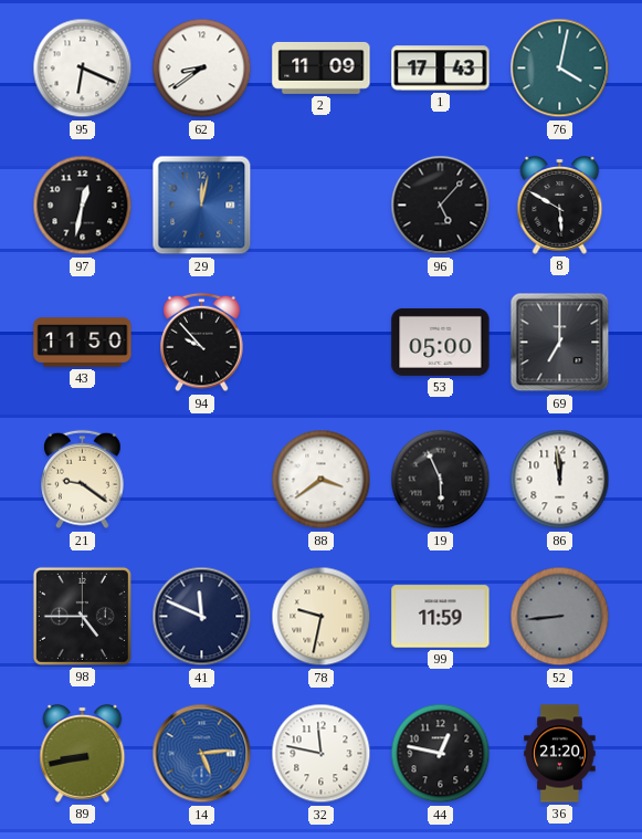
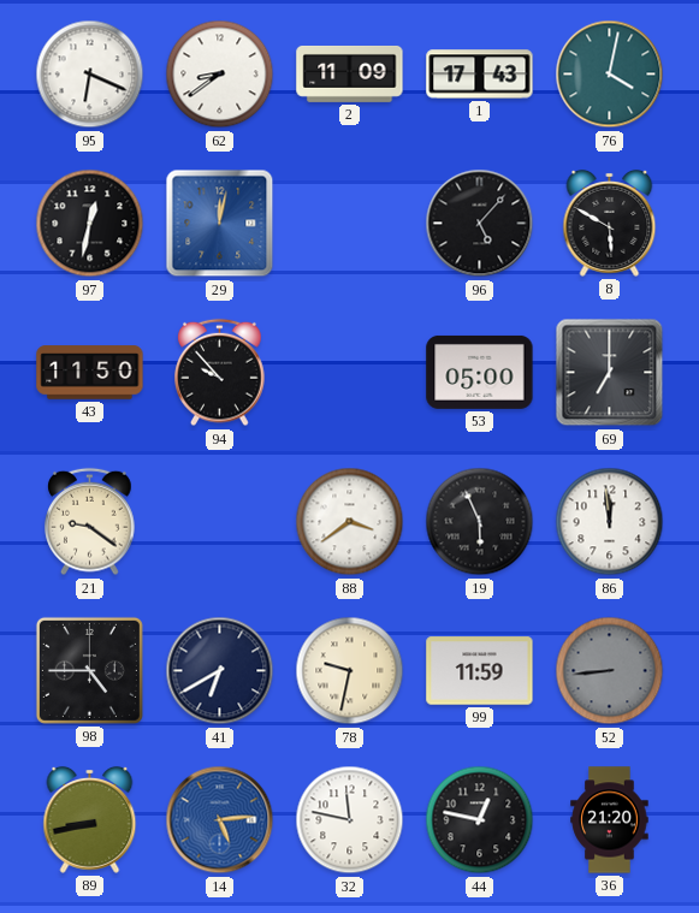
41: 11:49 -> 6:40 (220, 671)
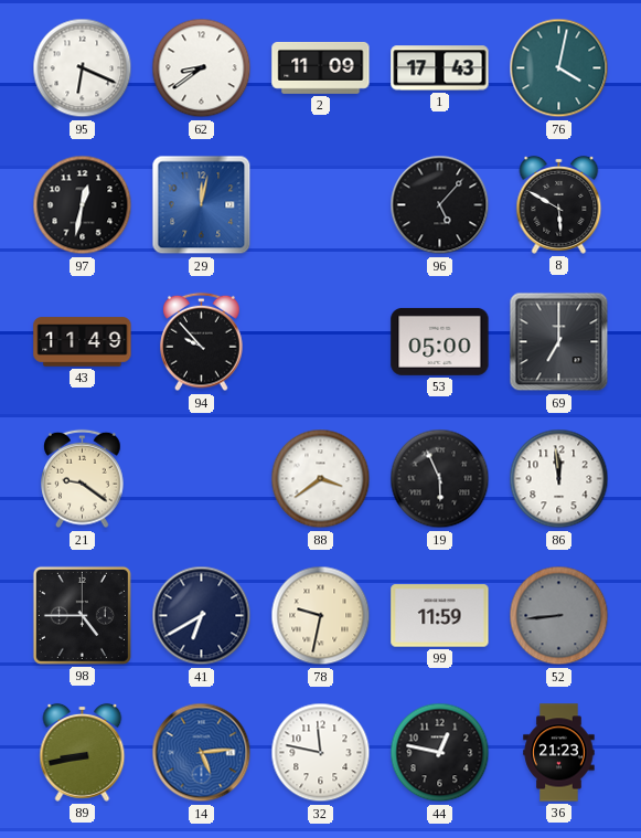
43: 11:50 -> 11:49 (83, 342)
36: 21:20 -> 21:23 (559, 753)
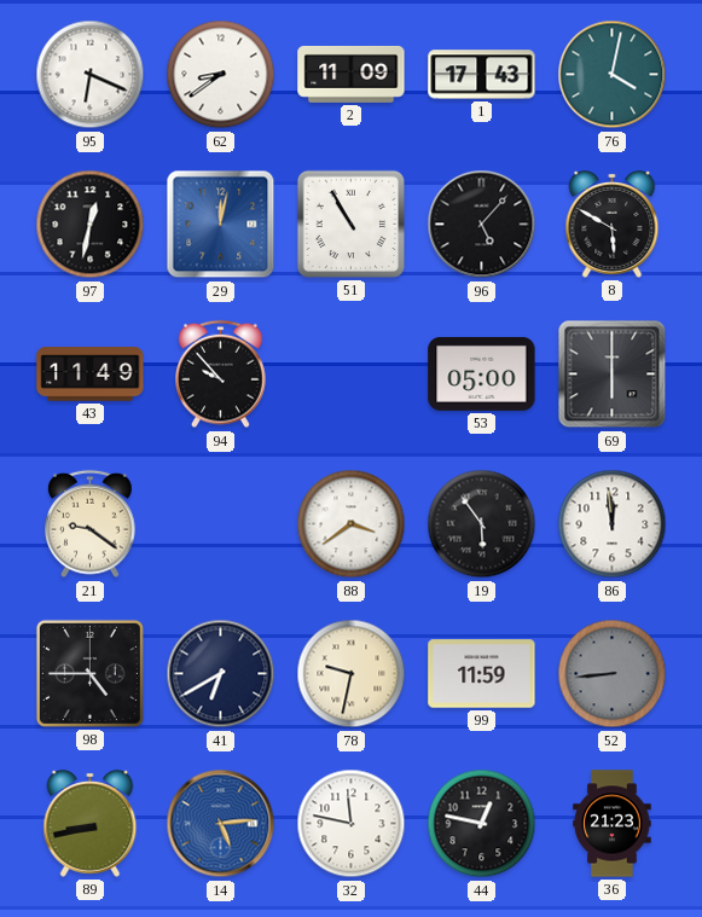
51: none -> 10:55 (350, 224)
69: 7:00 -> 6:00 (613, 375)
19: 5:56 -> 5:54 (482, 524)
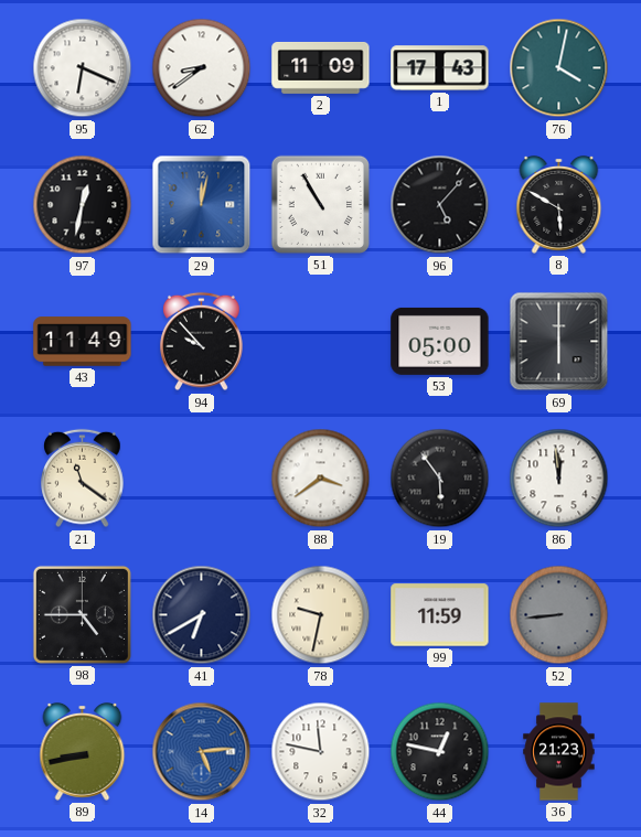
21: 9:21 -> 11:21 (83, 479)
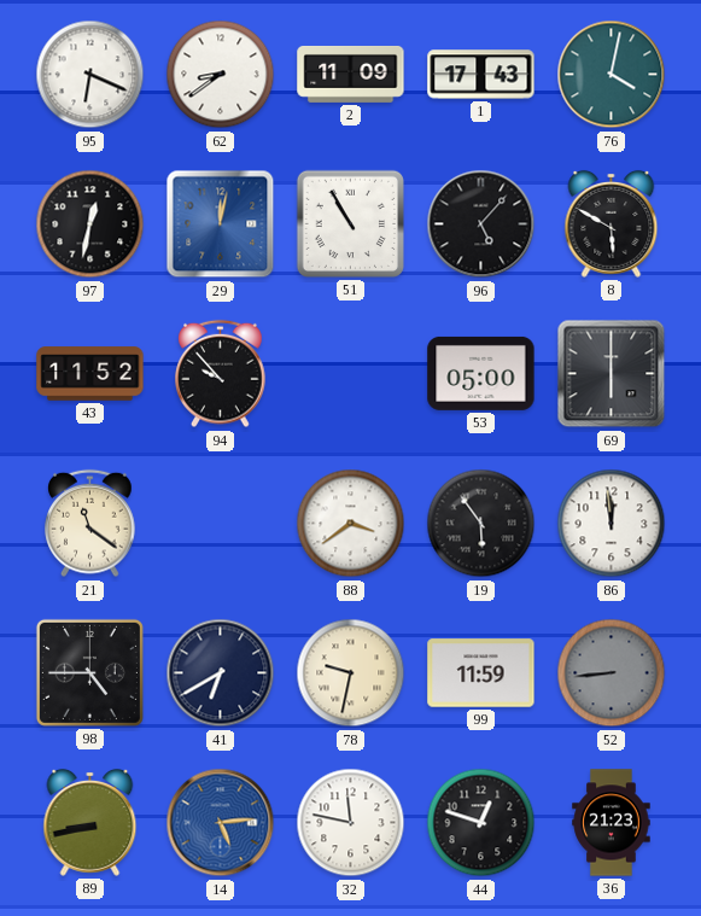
43: 11:49 -> 11:52 (90, 374)
44: 12:47 -> 12:48 (481, 823)
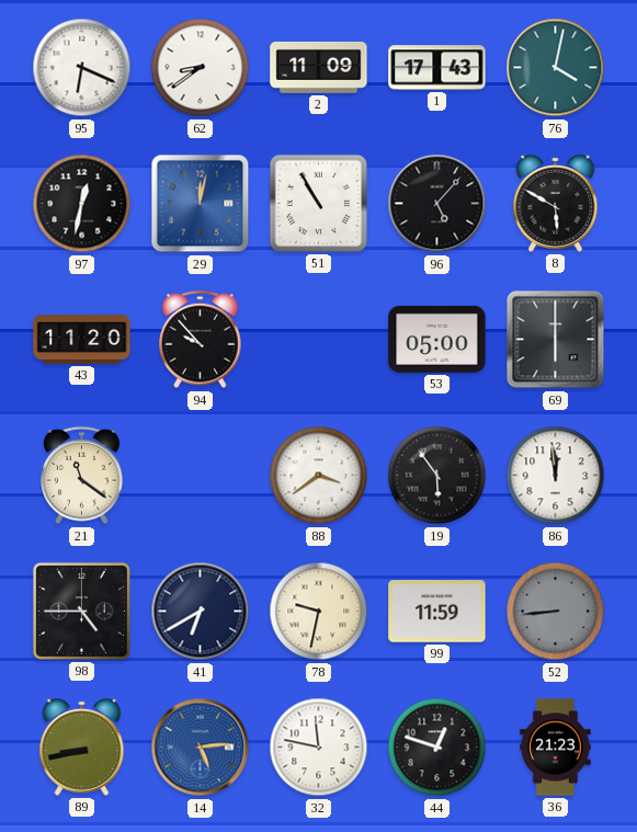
43: 11:52 -> 11:20 (82, 340)
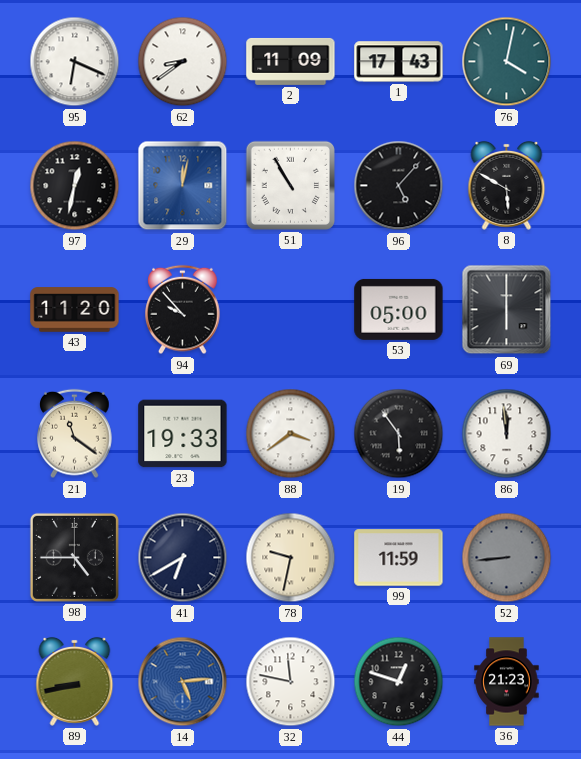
23: none -> 19:33 (183, 434)
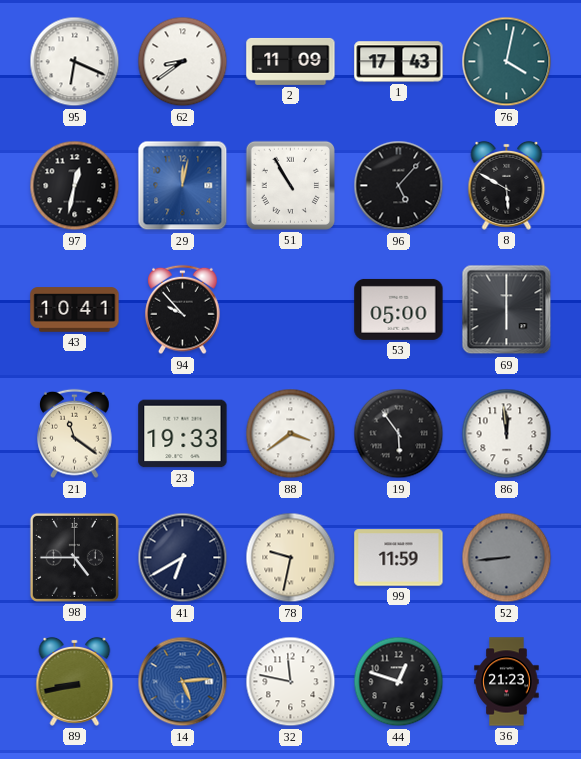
43: 11:20 -> 10:41 (75, 310)
